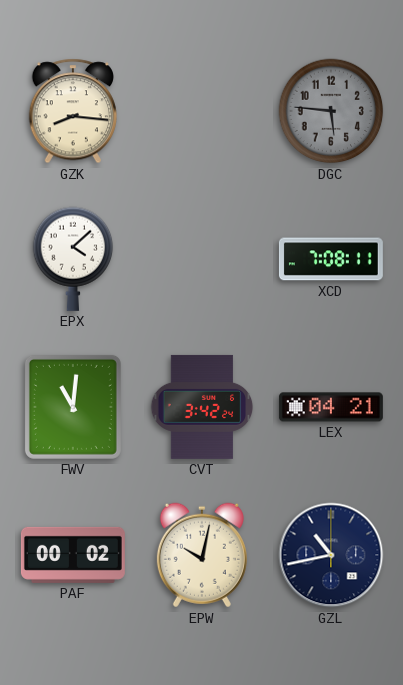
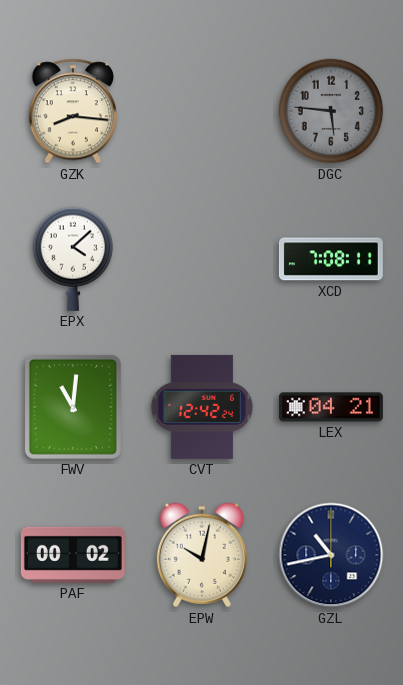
CVT: 3:42 -> 12:42 (202, 407)
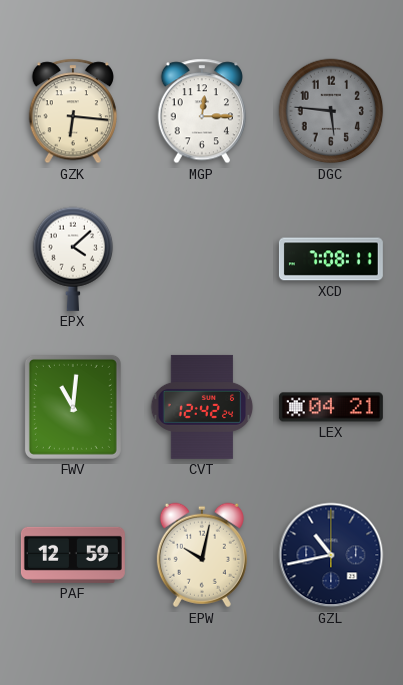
GZK: 8:16 -> 6:16 (72, 111)
MGP: none -> 12:15 (201, 111)
PAF: 00:02 -> 12:59 (73, 555)
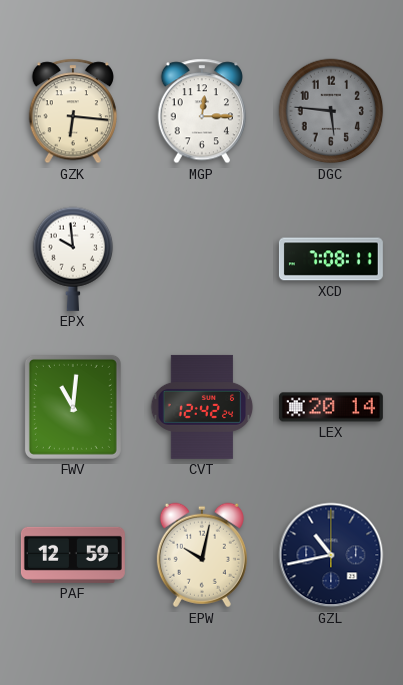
EPX: 4:08 -> 9:59 (73, 259)
LEX: 04:21 -> 20:14 (331, 407)
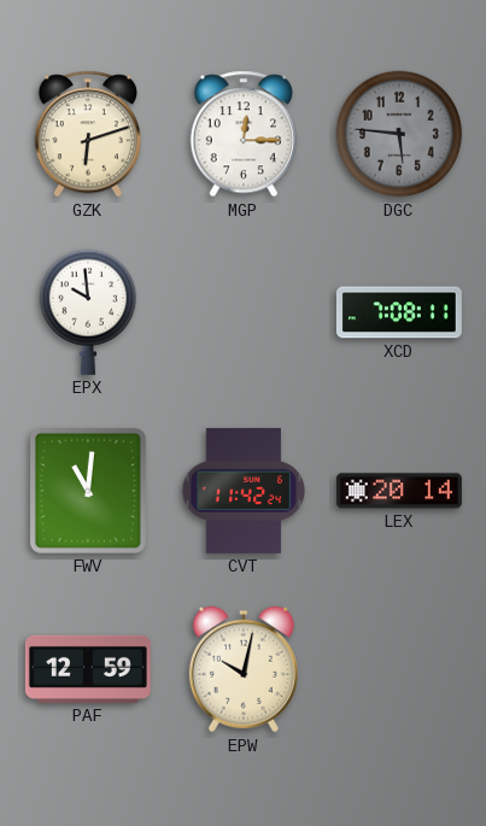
GZK: 6:16 -> 6:12 (87, 134)
CVT: 12:42 -> 11:42 (244, 491)
GZL: 10:43 -> none (331, 555)
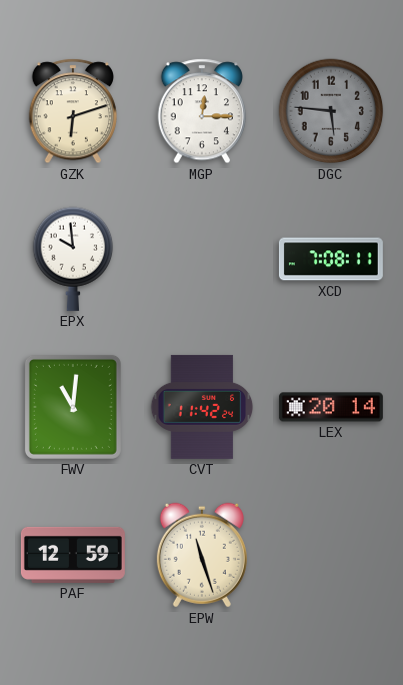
EPW: 10:02 -> 11:27 (202, 555)
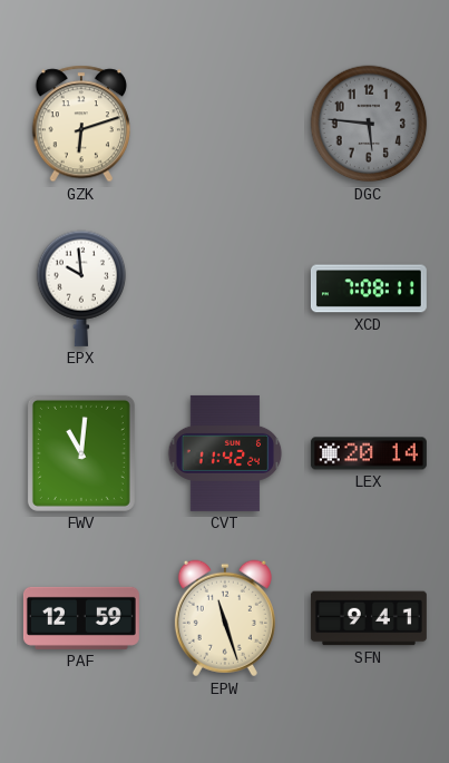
MGP: 12:15 -> none (201, 111)
SFN: none -> 9:41 (369, 618)
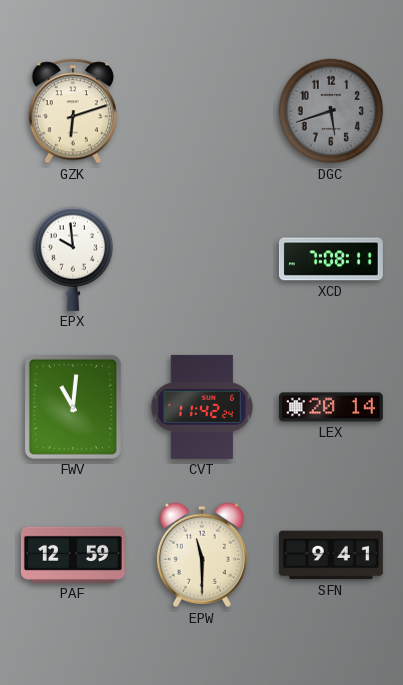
DGC: 5:46 -> 5:42 (331, 111)
EPW: 11:27 -> 11:30 (202, 555)
